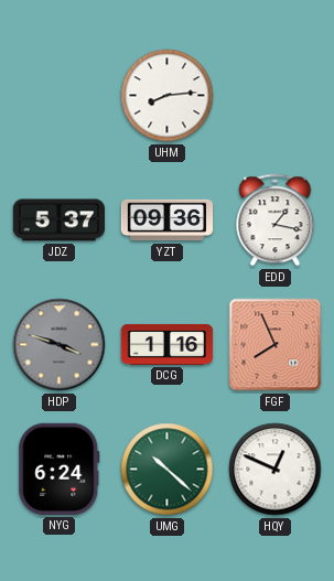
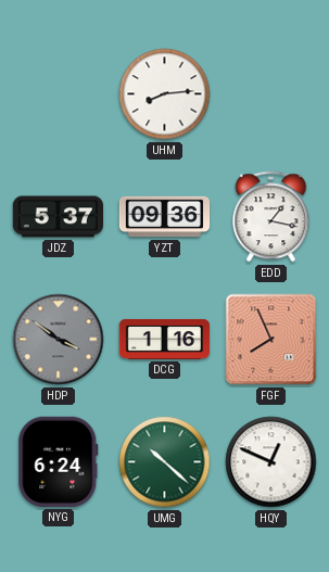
HDP: 3:48 -> 3:51 (59, 340)
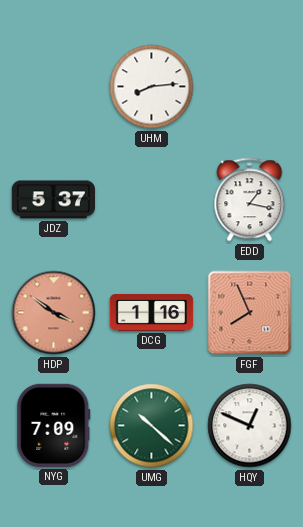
YZT: 09:36 -> none (165, 217)
HDP dial: grey -> salmon (54, 313)
NYG: 6:24 -> 7:09 (54, 425)
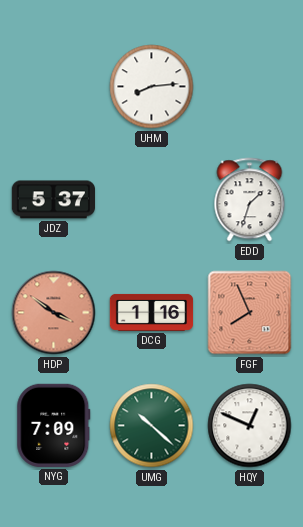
EDD: 1:17 -> 1:33 (250, 200)
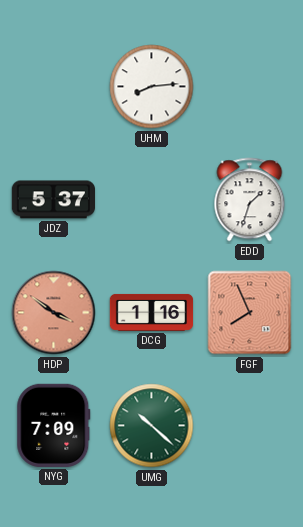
HQY: 12:49 -> none (250, 426)
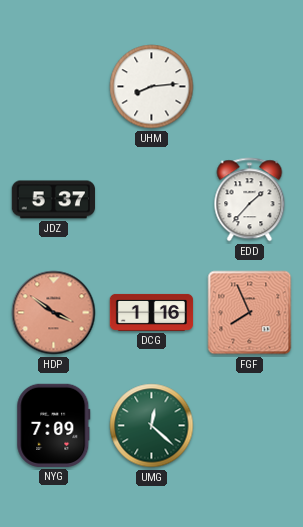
EDD: 1:33 -> 1:37 (250, 200)
UMG: 10:22 -> 12:22 (152, 426)
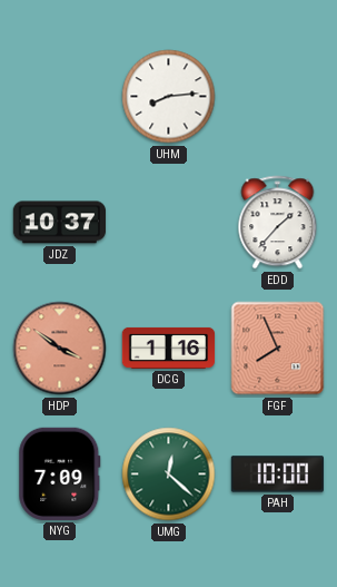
JDZ: 5:37 -> 10:37 (59, 223)
PAH: none -> 10:00 (277, 475)
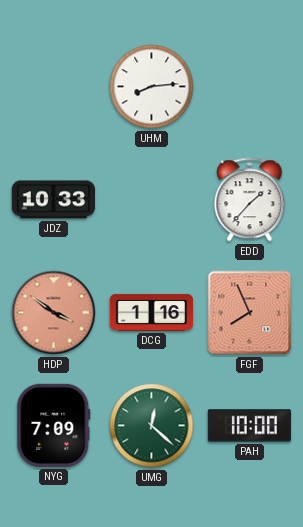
JDZ: 10:37 -> 10:33 (53, 200)
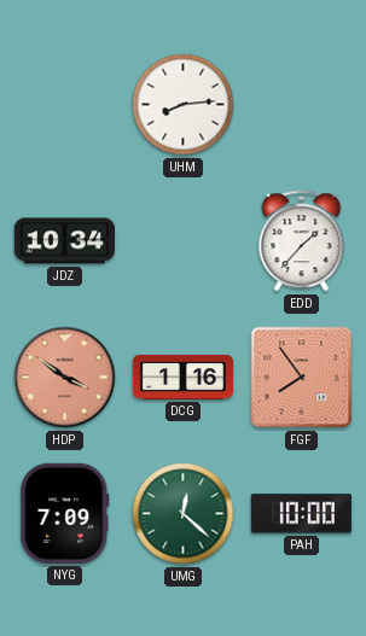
JDZ: 10:33 -> 10:34 (64, 241)
FGF: 7:56 -> 7:54 (302, 378)
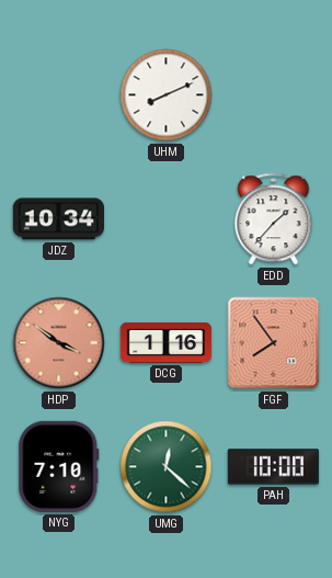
UHM: 8:14 -> 8:11 (167, 95)
NYG: 7:09 -> 7:10 (59, 466)
